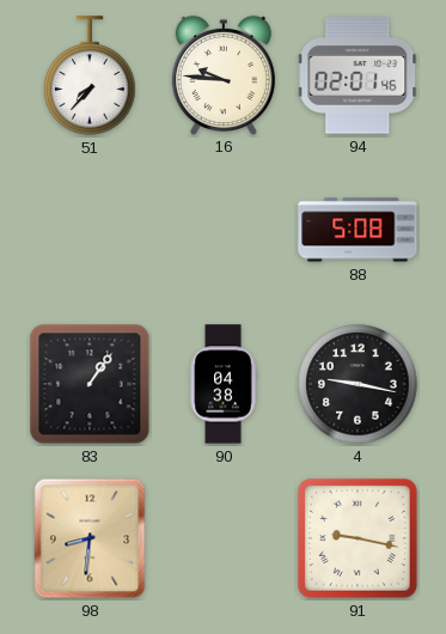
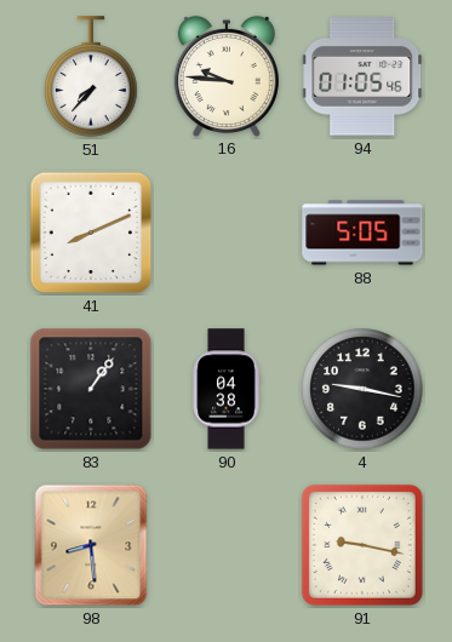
94: 02:01 -> 01:05 (362, 76)
41: none -> 8:11 (91, 233)
88: 5:08 -> 5:05 (362, 233)
98: 8:31 -> 8:29 (91, 545)
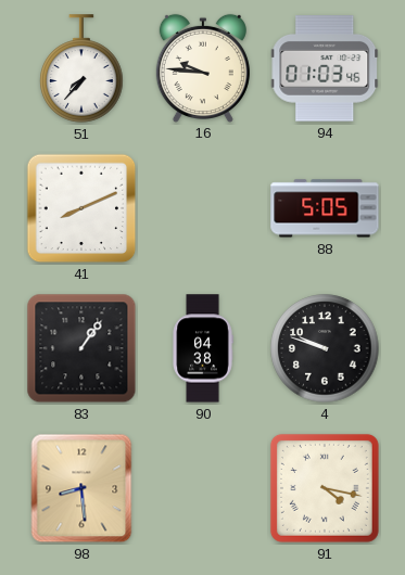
94: 01:05 -> 01:03 (325, 68)
4: 9:17 -> 9:48 (325, 348)
91: 9:17 -> 4:17 (325, 488)
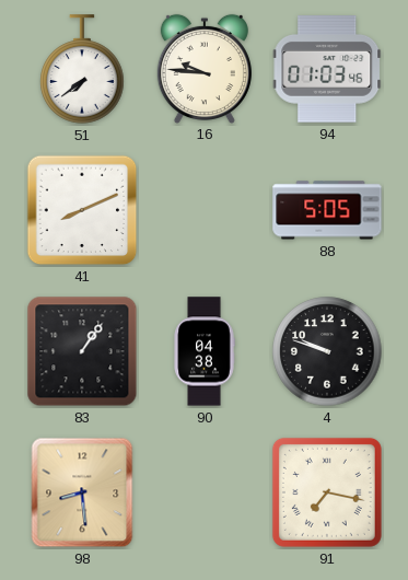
51: 7:37 -> 7:39 (82, 69)
91: 4:17 -> 7:17 (327, 492)
